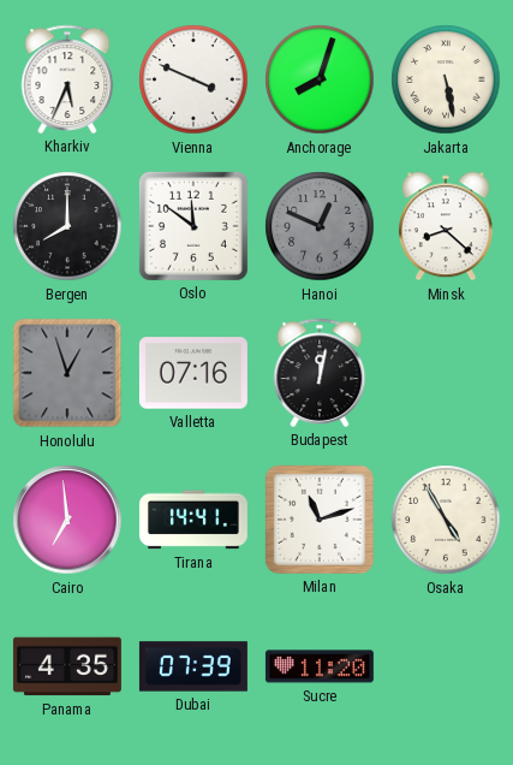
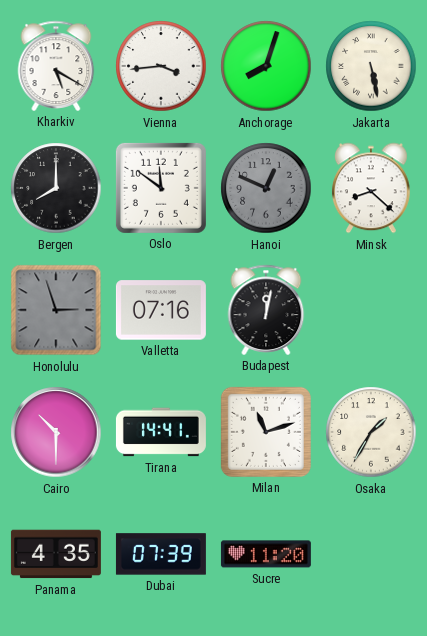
Kharkiv: 5:34 -> 5:20 (56, 66)
Vienna: 3:49 -> 3:44 (161, 66)
Honolulu: 12:57 -> 2:57 (56, 310)
Cairo: 6:59 -> 10:30 (56, 432)
Osaka: 4:55 -> 1:35 (371, 432)
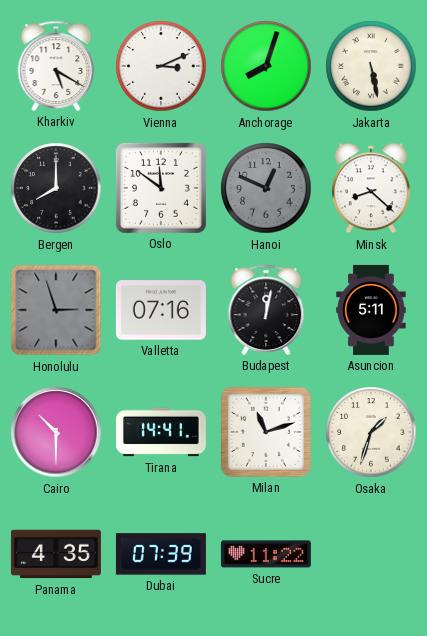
Vienna: 3:44 -> 3:11 (161, 66)
Asuncion: none -> 5:11 (371, 310)
Osaka: 1:35 -> 1:33 (371, 432)
Sucre: 11:20 -> 11:22 (266, 554)
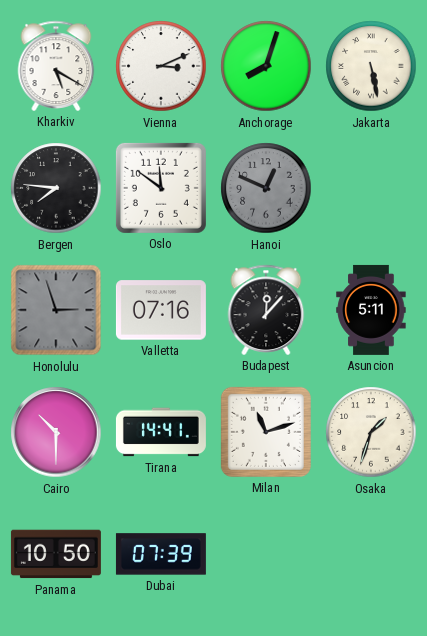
Bergen: 8:00 -> 7:46 (56, 188)
Minsk: 8:22 -> none (371, 188)
Budapest: 12:02 -> 12:07 (266, 310)
Panama: 4:35 -> 10:50 (56, 554)
Sucre: 11:22 -> none (266, 554)
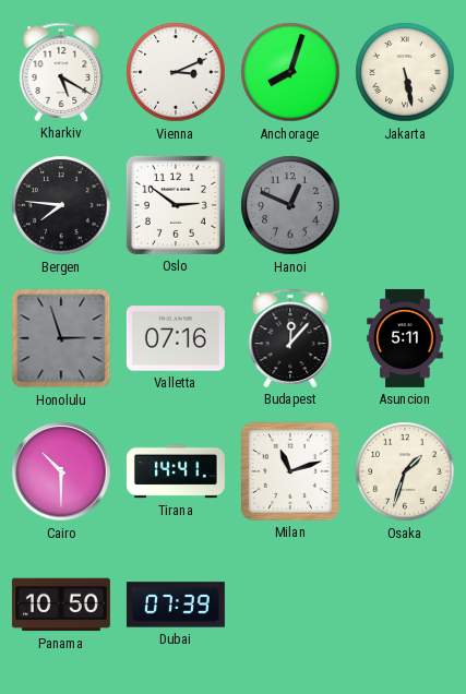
Oslo: 11:51 -> 2:51 (176, 205)
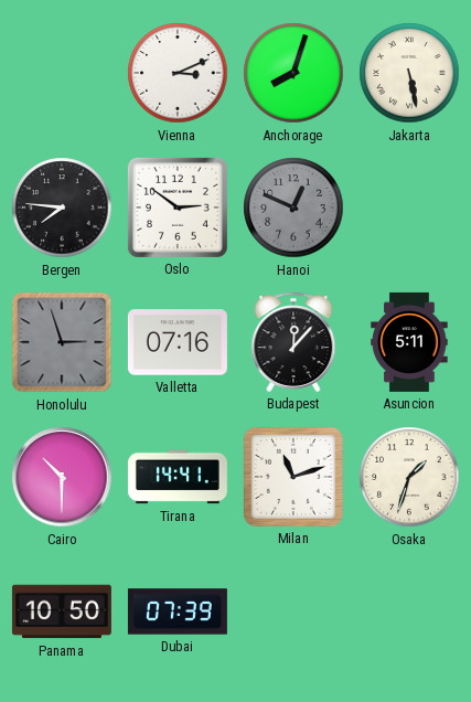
Kharkiv: 5:20 -> none (61, 72)
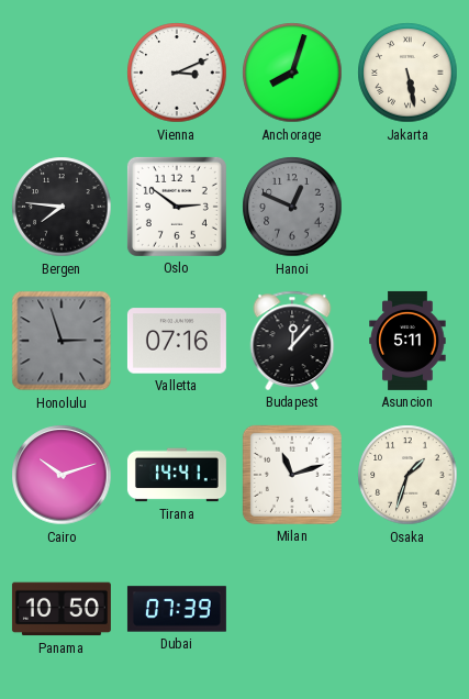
Cairo: 10:30 -> 10:12 (62, 475)
